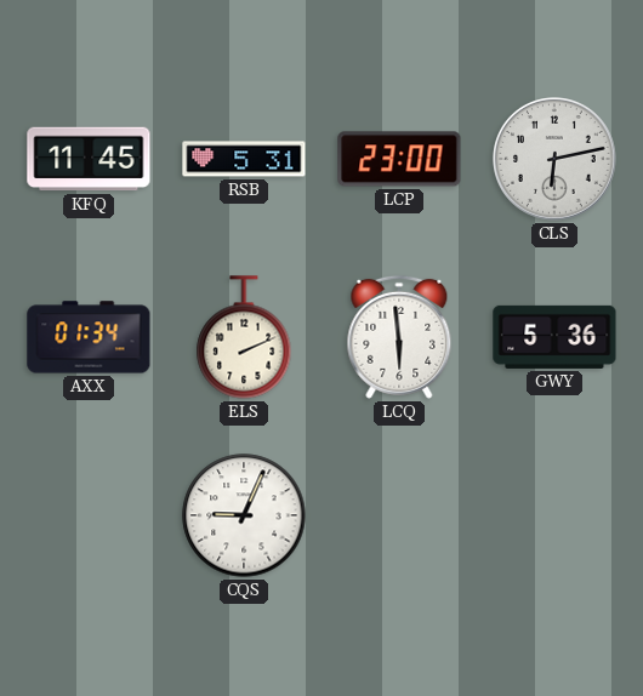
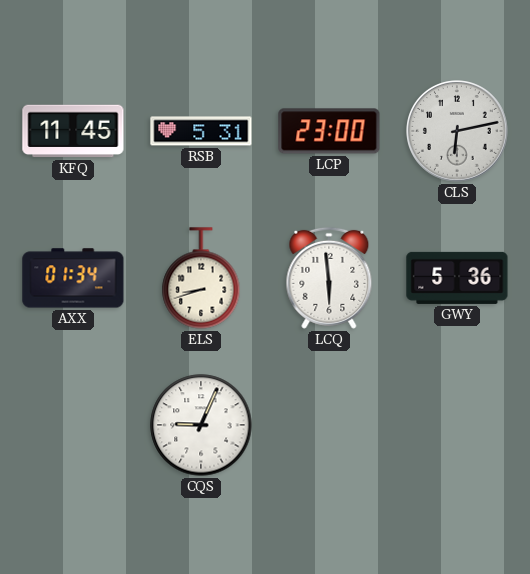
ELS: 2:11 -> 8:42 (201, 278)
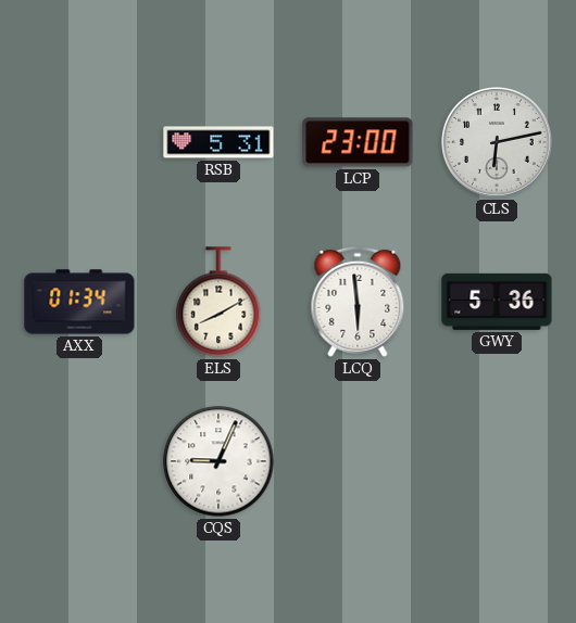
KFQ: 11:45 -> none (73, 131)
ELS: 8:42 -> 8:10 (218, 302)
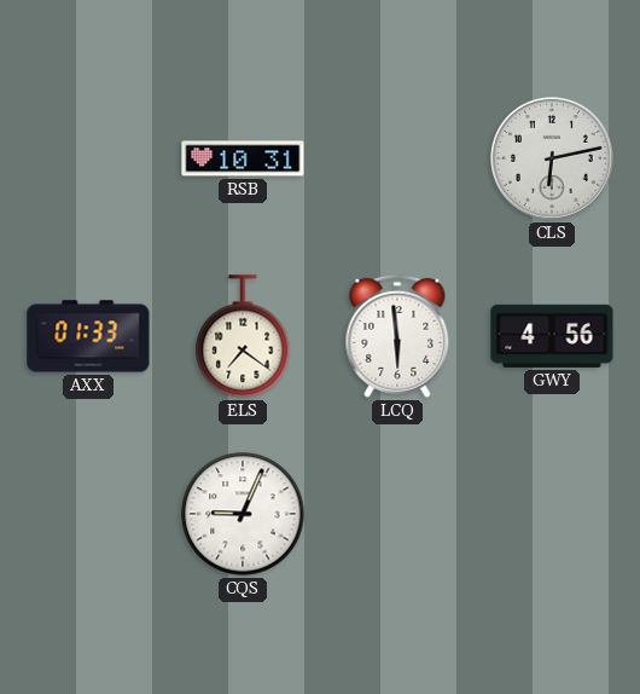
RSB: 5:31 -> 10:31 (243, 158)
LCP: 23:00 -> none (358, 142)
AXX: 01:34 -> 01:33 (88, 336)
ELS: 8:10 -> 7:21 (243, 336)
GWY: 5:36 -> 4:56 (552, 336)
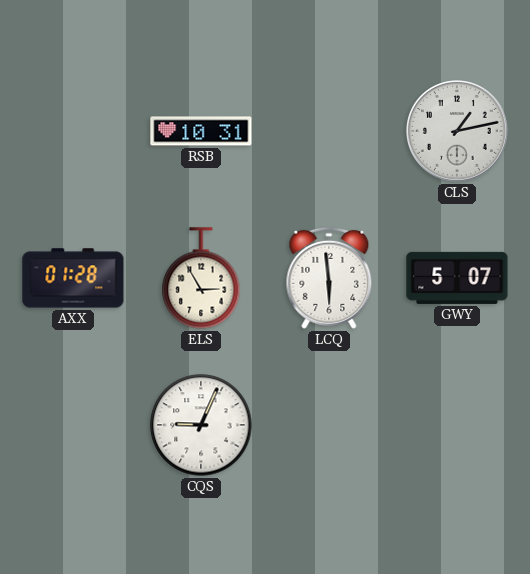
CLS: 6:13 -> 1:13 (458, 132)
AXX: 01:33 -> 01:28 (73, 278)
ELS: 7:21 -> 2:55 (201, 278)
GWY: 4:56 -> 5:07 (457, 278)
